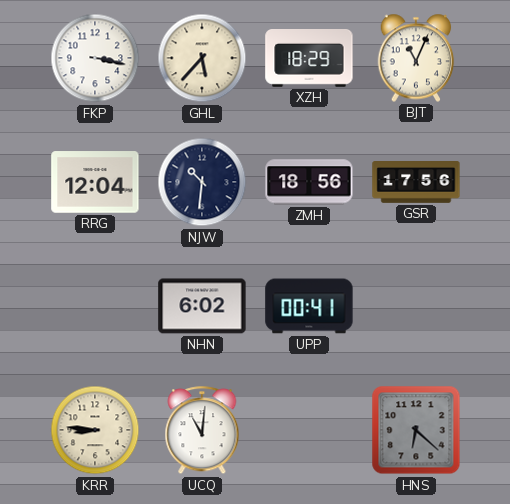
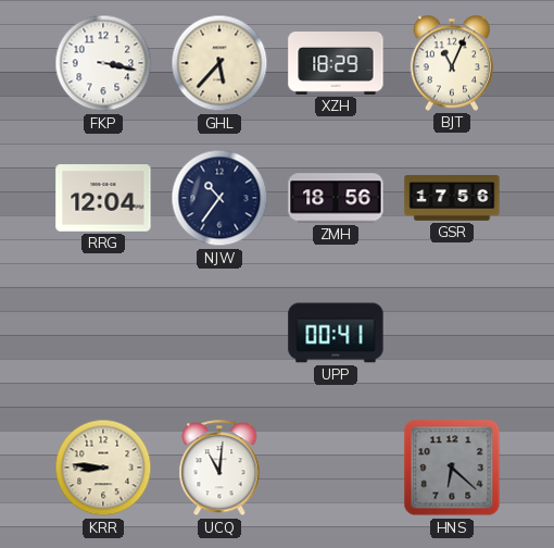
NJW: 10:31 -> 10:36 (219, 198)
NHN: 6:02 -> none (202, 306)
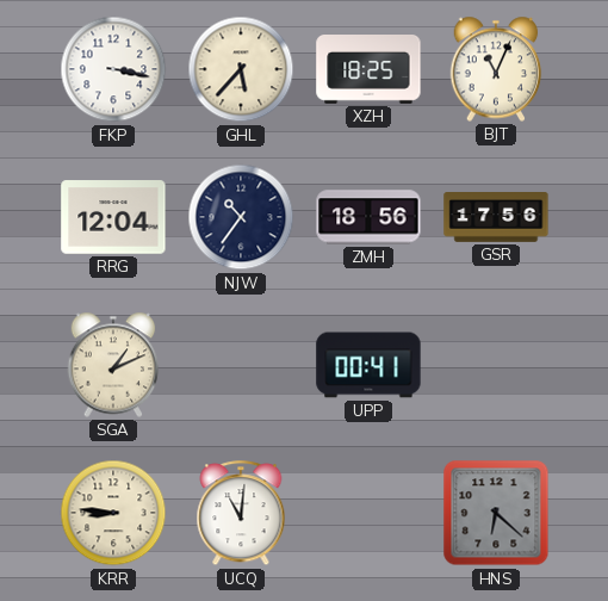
XZH: 18:29 -> 18:25 (368, 70)
SGA: none -> 1:11 (113, 365)
